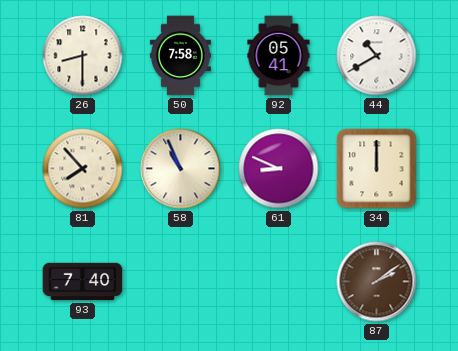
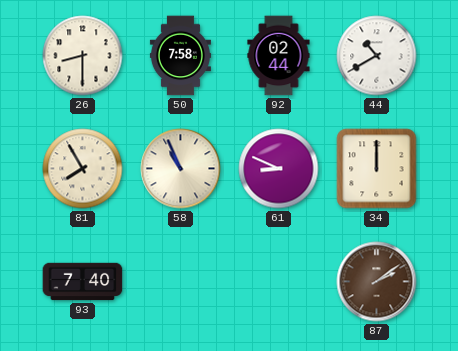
92: 05:41 -> 02:44 (279, 56)
81: 7:53 -> 7:55 (83, 169)
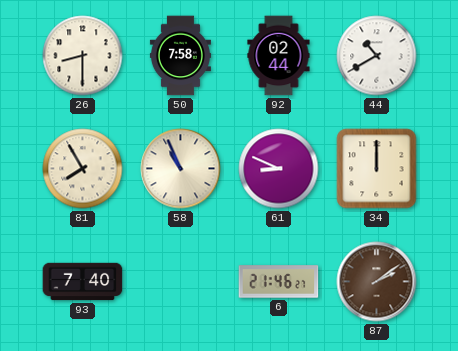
6: none -> 21:46 (279, 282)
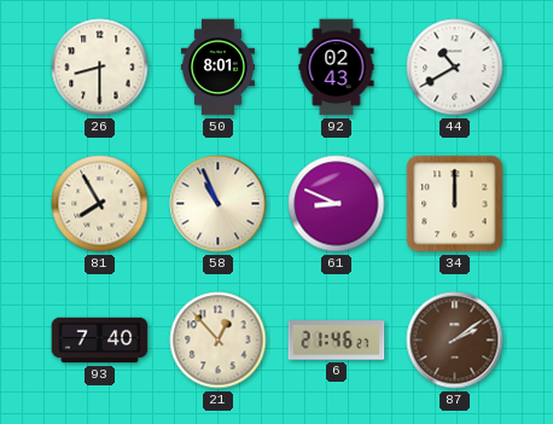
50: 7:58 -> 8:01 (217, 68)
92: 02:44 -> 02:43 (337, 68)
21: none -> 12:53 (219, 341)
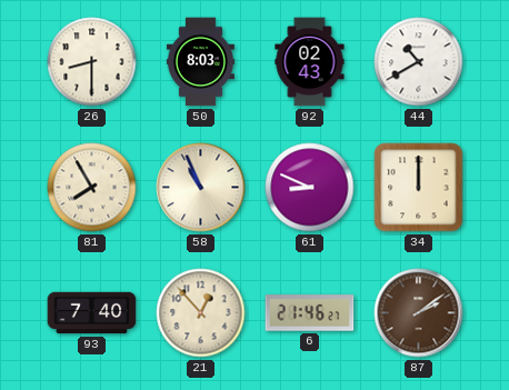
50: 8:01 -> 8:03 (200, 62)
